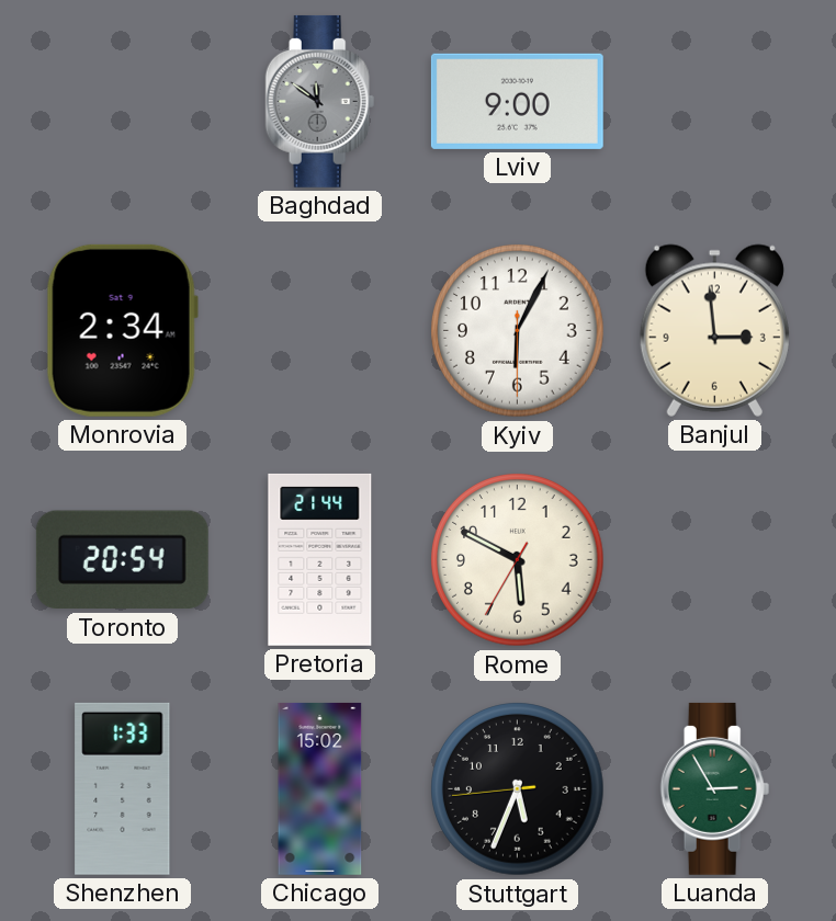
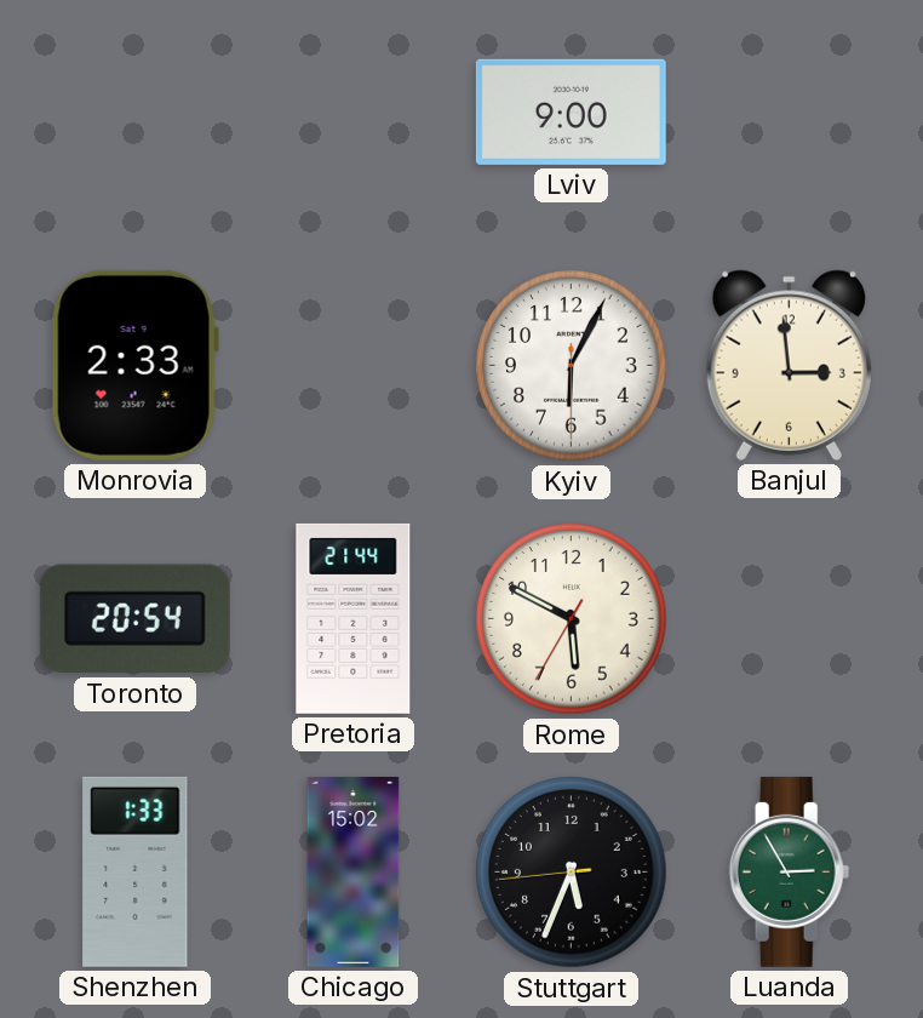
Baghdad: 11:51 -> none (320, 101)
Monrovia: 2:34 -> 2:33 (134, 365)
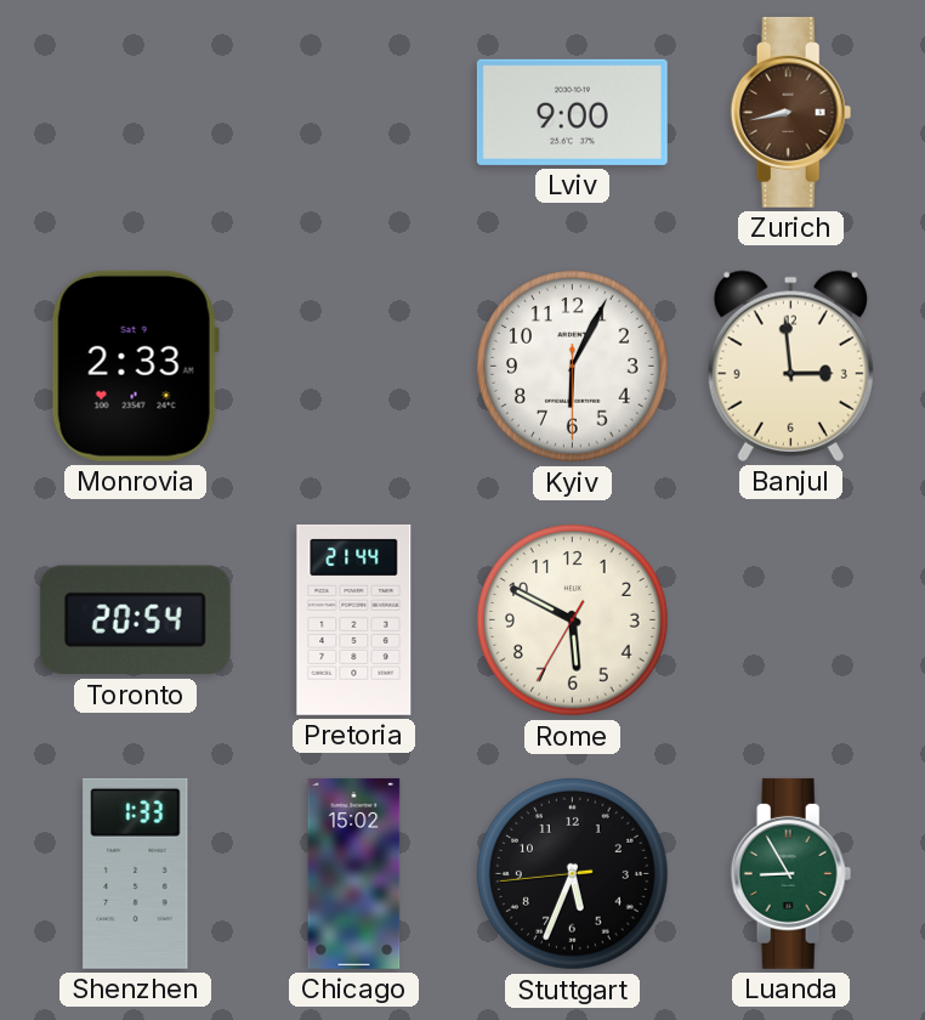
Zurich: none -> 8:43 (791, 112)
Luanda: 2:55 -> 8:55 (791, 873)
